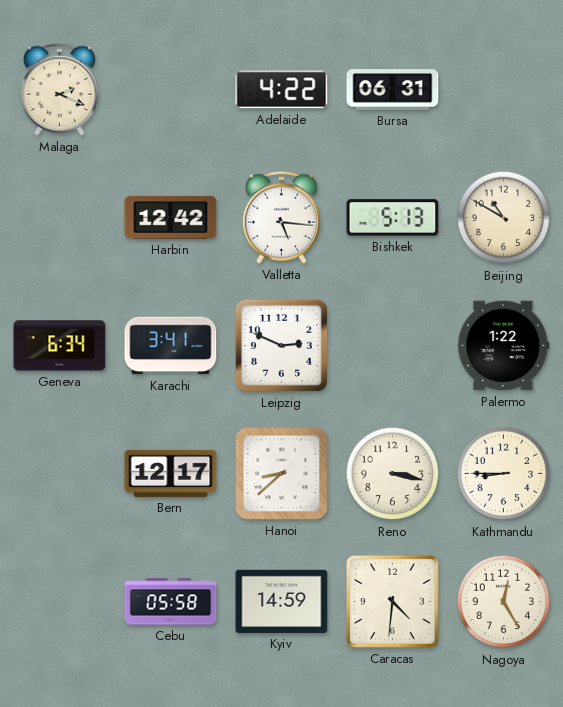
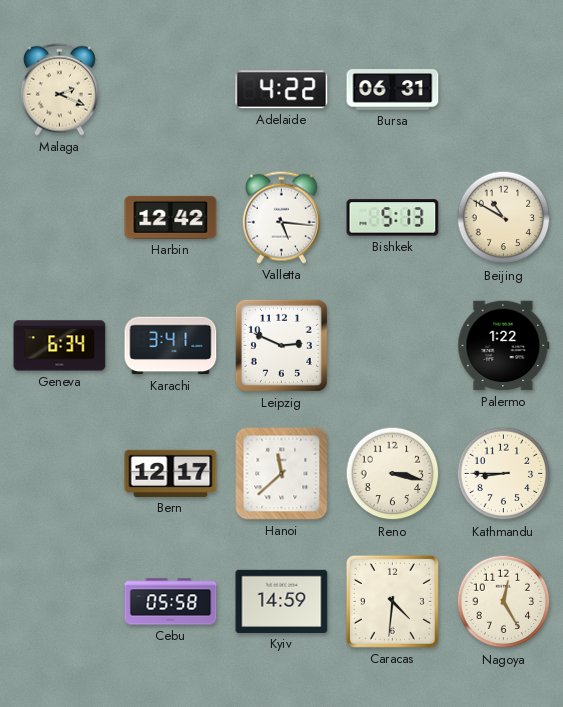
Hanoi: 8:38 -> 11:38 (282, 474)
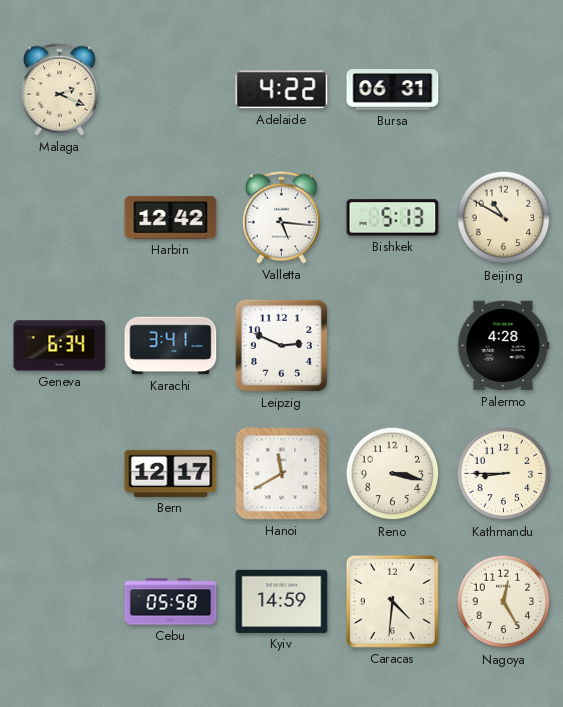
Palermo: 1:22 -> 4:28 (504, 346)
Hanoi: 11:38 -> 11:40 (282, 474)
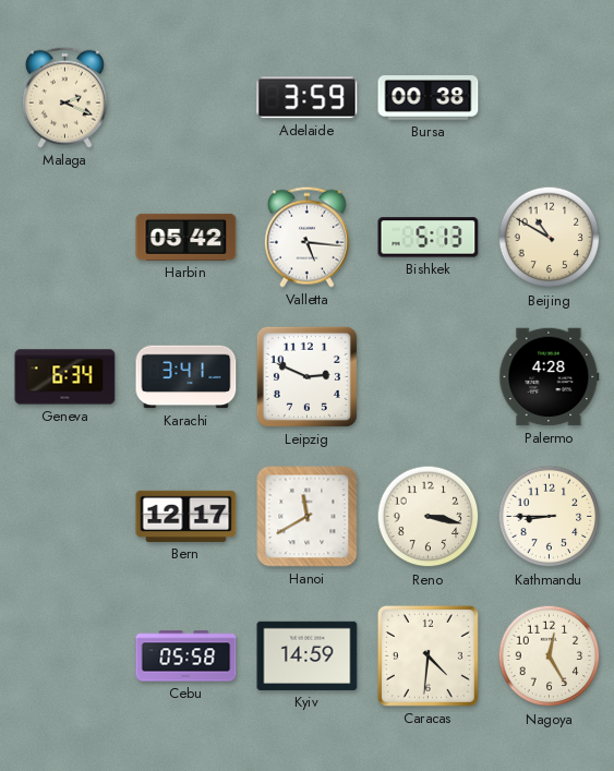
Adelaide: 4:22 -> 3:59 (308, 98)
Bursa: 06:31 -> 00:38 (429, 98)
Harbin: 12:42 -> 05:42 (186, 237)
